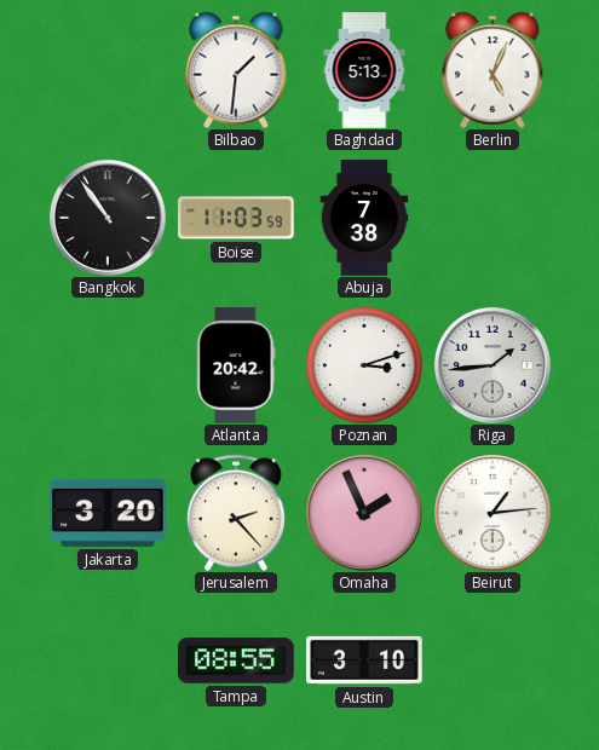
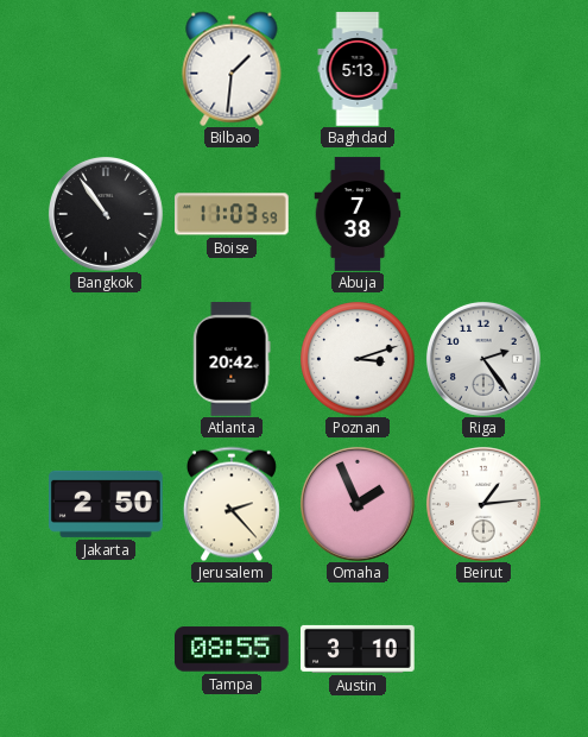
Berlin: 5:04 -> none (493, 70)
Riga: 1:44 -> 2:24 (483, 359)
Jakarta: 3:20 -> 2:50 (107, 504)
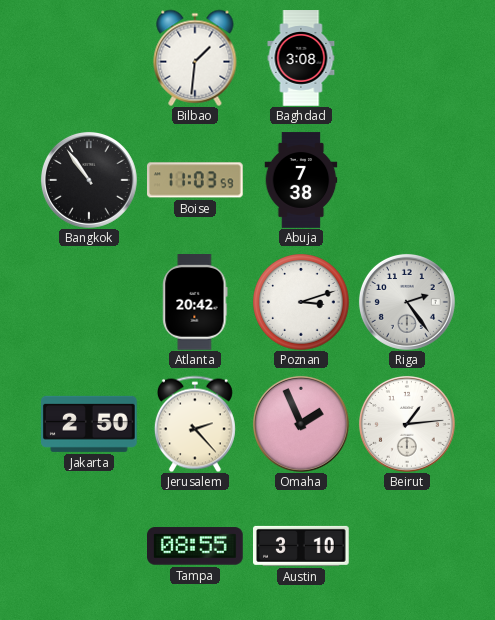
Baghdad: 5:13 -> 3:08 (301, 58)
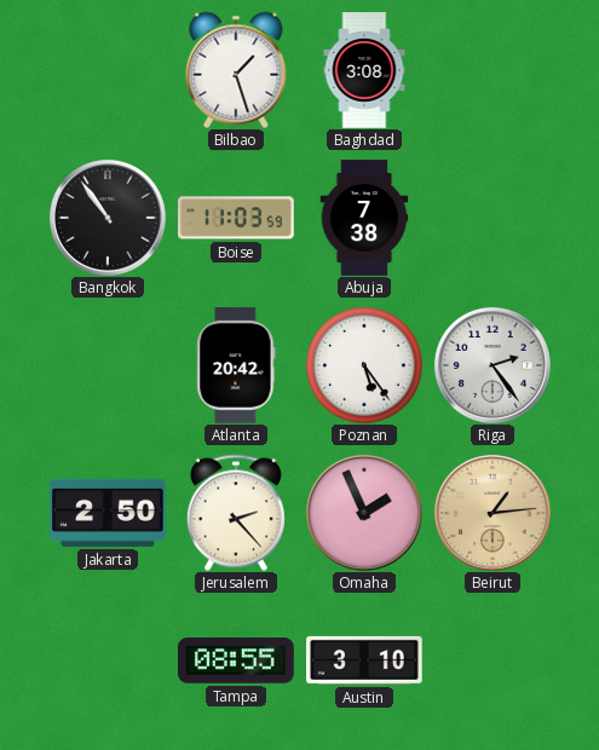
Bilbao: 1:31 -> 1:27 (236, 70)
Poznan: 3:12 -> 5:24 (364, 365)
Beirut dial: white -> champagne (493, 513)
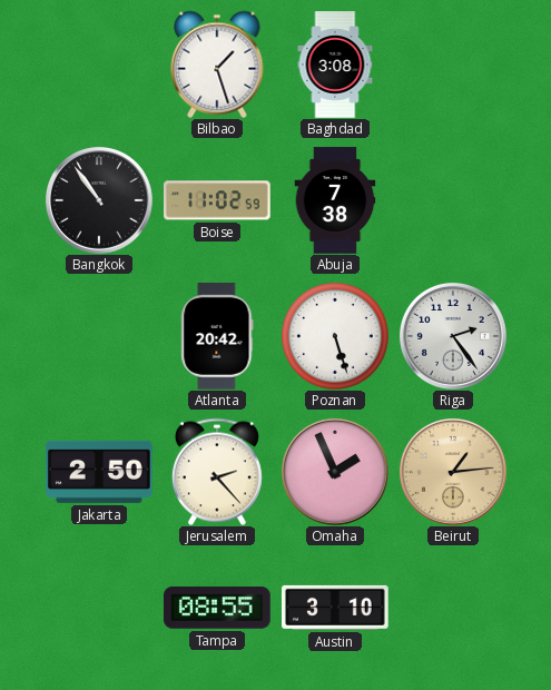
Boise: 11:03 -> 11:02 (218, 200)
Poznan: 5:24 -> 5:27 (335, 336)
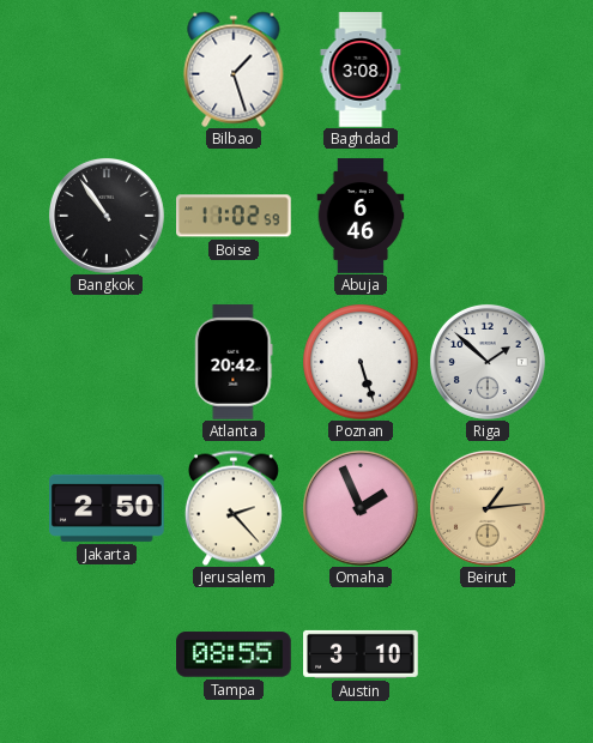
Abuja: 7:38 -> 6:46 (361, 216)
Riga: 2:24 -> 1:52 (488, 362)
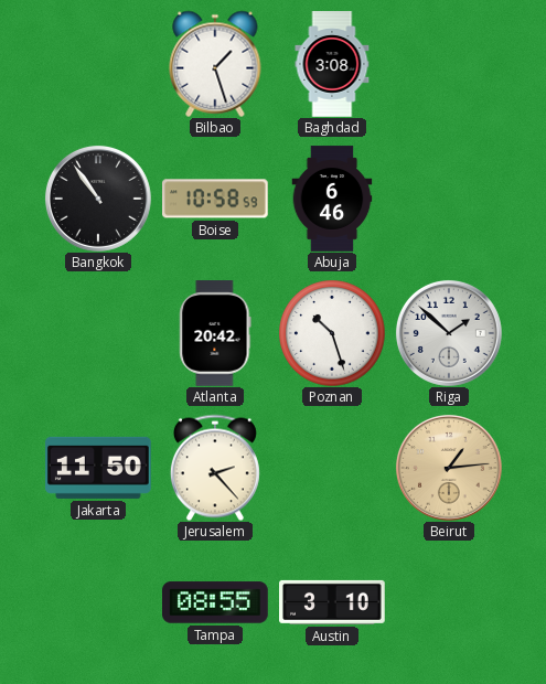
Boise: 11:02 -> 10:58 (216, 199)
Poznan: 5:27 -> 10:27 (332, 333)
Jakarta: 2:50 -> 11:50 (99, 468)
Omaha: 1:56 -> none (361, 508)
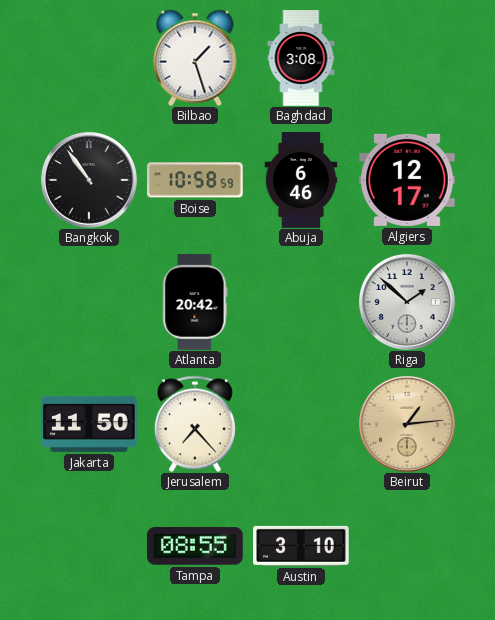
Algiers: none -> 12:17 (408, 180)
Poznan: 10:27 -> none (332, 333)
Jerusalem: 2:23 -> 7:23 (195, 424)
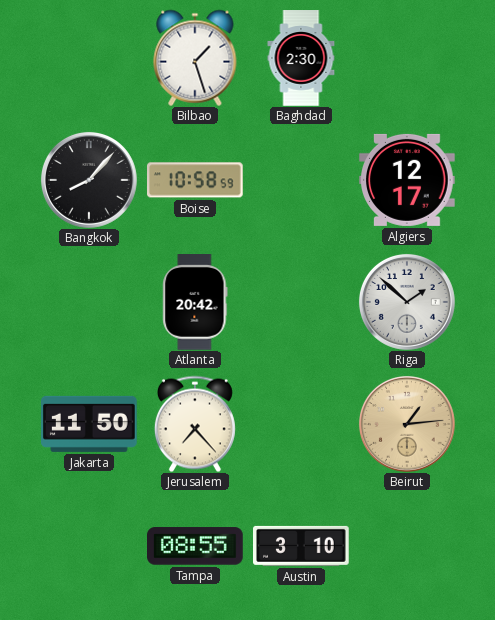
Baghdad: 3:08 -> 2:30 (301, 58)
Bangkok: 10:54 -> 8:07 (89, 180)
Abuja: 6:46 -> none (301, 180)
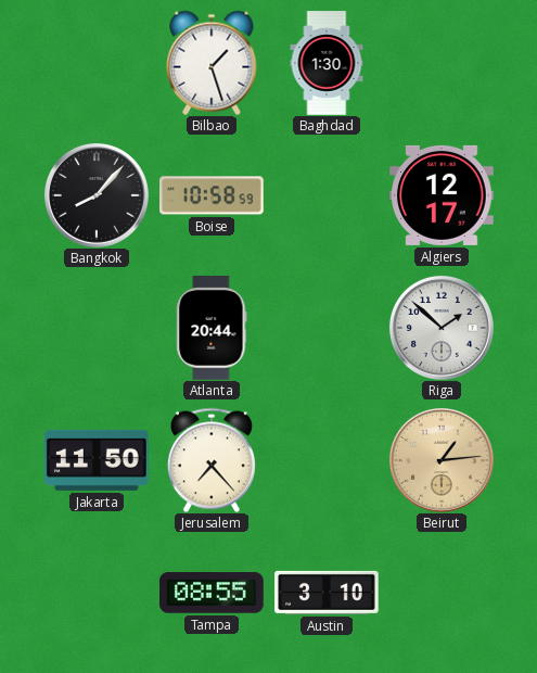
Baghdad: 2:30 -> 1:30 (327, 63)
Atlanta: 20:42 -> 20:44 (212, 328)
